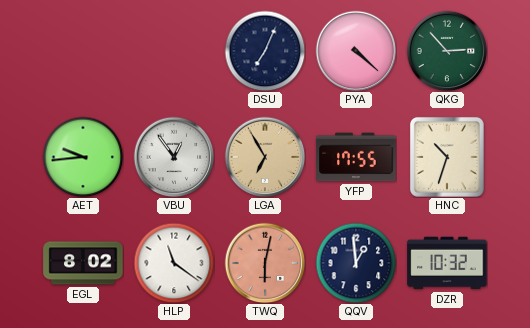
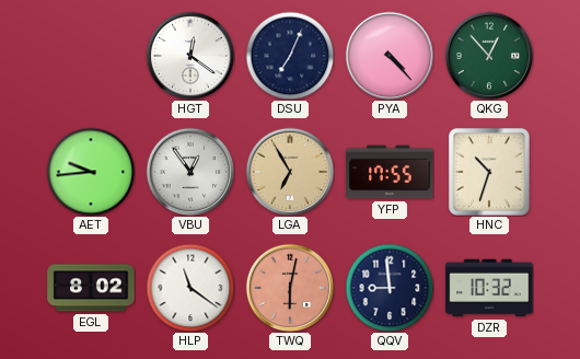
HGT: none -> 12:21 (190, 56)
PYA: 4:22 -> 4:23 (390, 56)
QKG: 2:53 -> 12:53 (489, 56)
QQV: 12:59 -> 8:59 (390, 288)
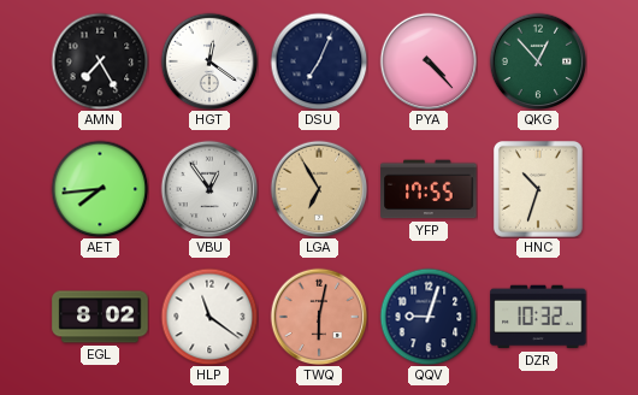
AMN: none -> 7:25 (100, 61)
AET: 9:44 -> 7:44 (100, 189)
QQV: 8:59 -> 9:03 (429, 317)
